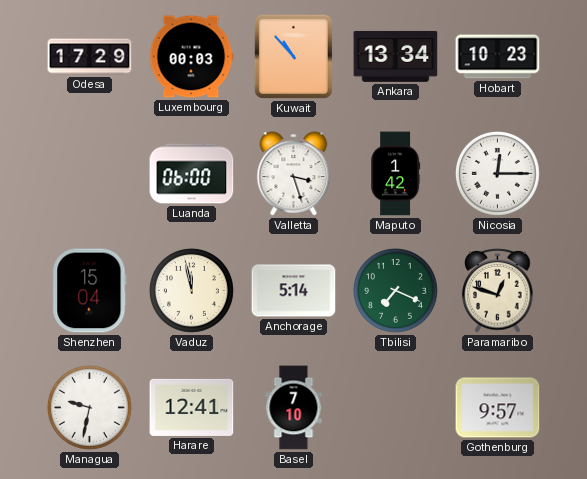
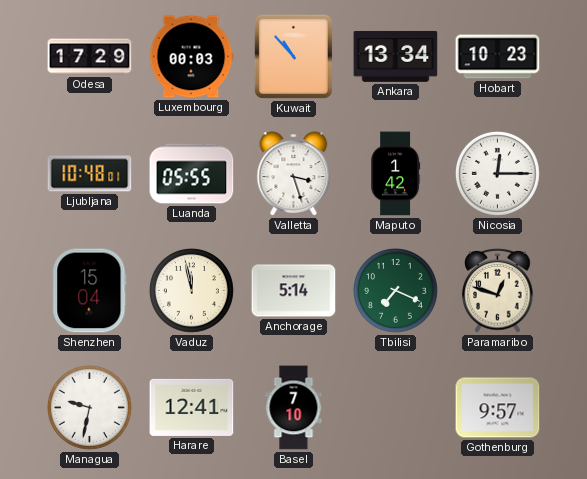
Ljubljana: none -> 10:48 (90, 174)
Luanda: 06:00 -> 05:55 (192, 174)
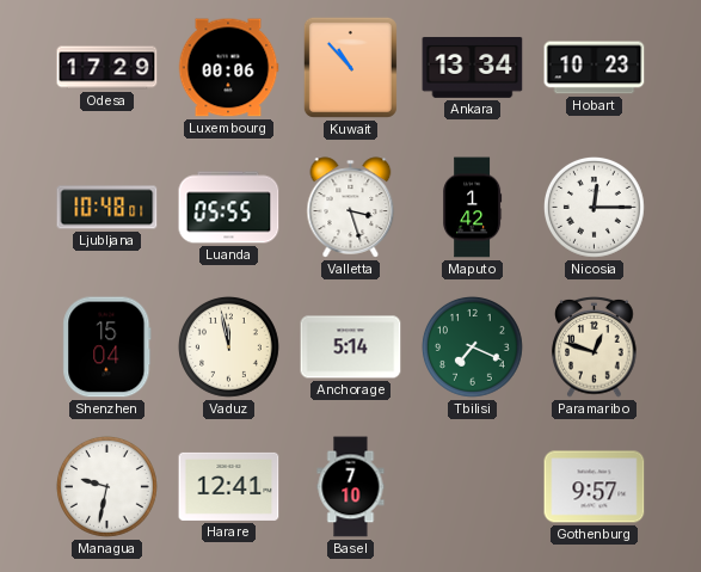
Luxembourg: 00:03 -> 00:06 (228, 68)
